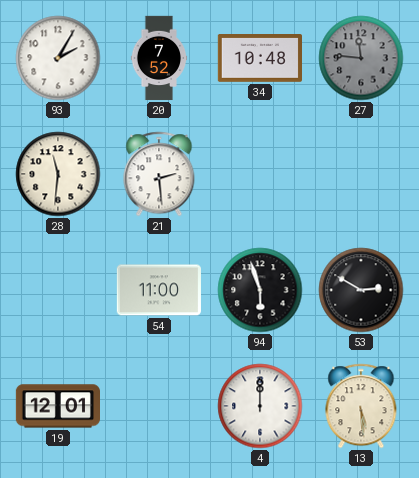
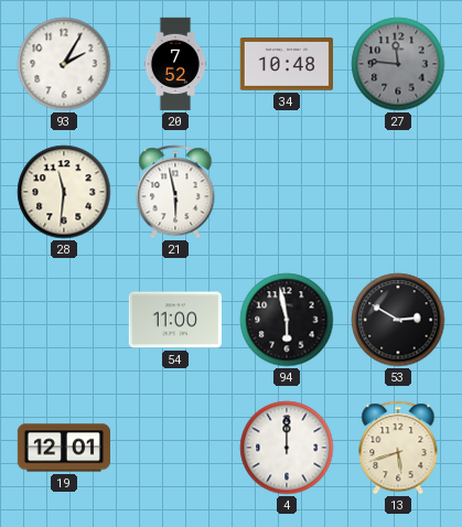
21: 2:29 -> 5:58 (175, 192)
94: 5:57 -> 5:58 (287, 320)
13: 5:29 -> 5:42 (398, 448)
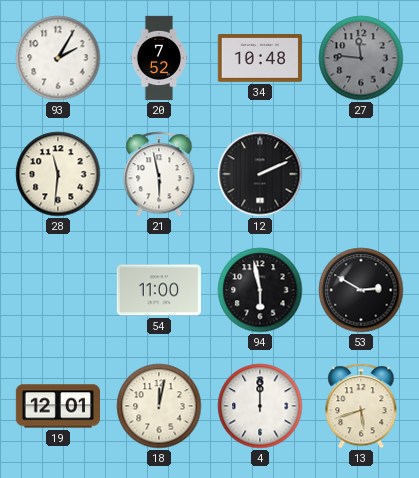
12: none -> 2:11 (260, 174)
18: none -> 12:02 (159, 406)
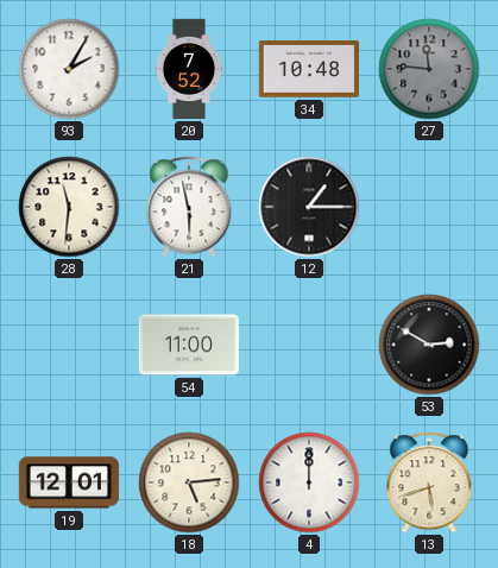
12: 2:11 -> 1:15 (309, 207)
94: 5:58 -> none (260, 290)
18: 12:02 -> 5:14 (189, 482)
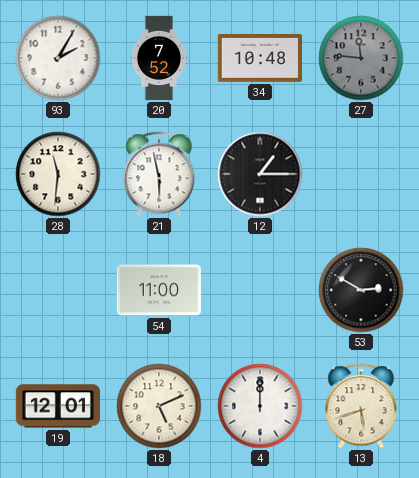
18: 5:14 -> 5:11 (159, 406)
